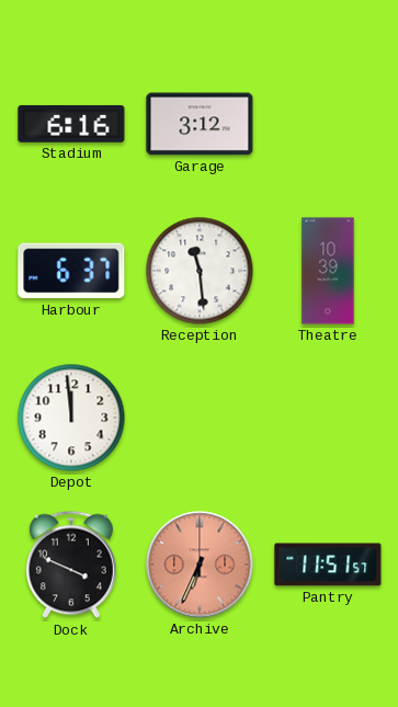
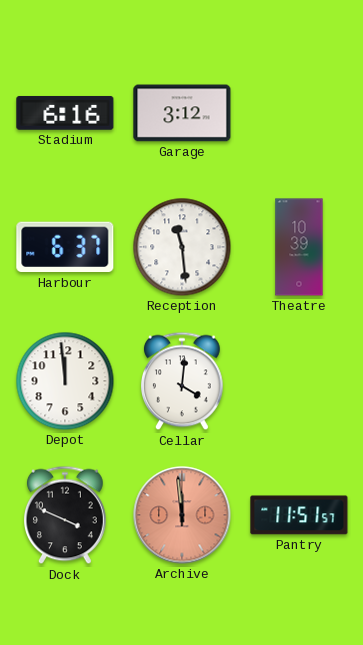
Cellar: none -> 4:01 (183, 381)
Archive: 6:34 -> 11:59 (182, 515)
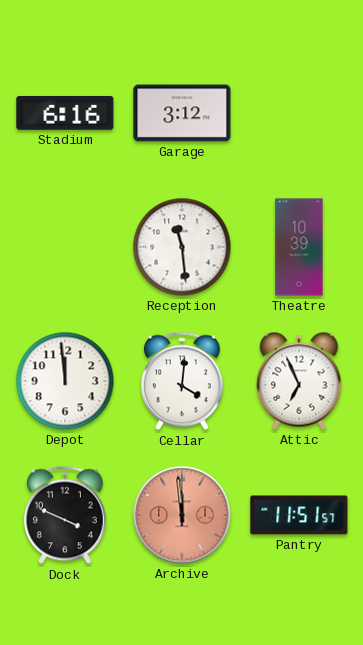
Harbour: 6:37 -> none (65, 247)
Attic: none -> 6:56 (299, 381)
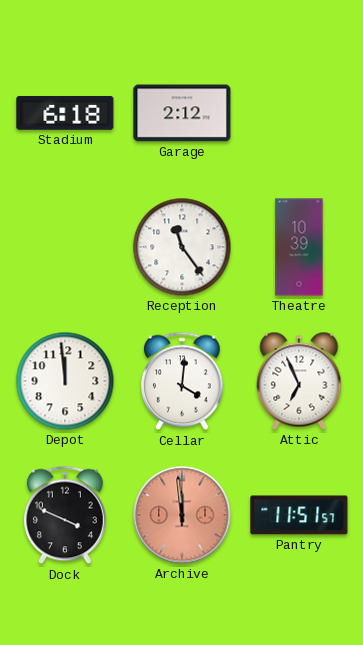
Stadium: 6:16 -> 6:18 (65, 113)
Garage: 3:12 -> 2:12 (182, 113)
Reception: 11:29 -> 11:24 (182, 247)
